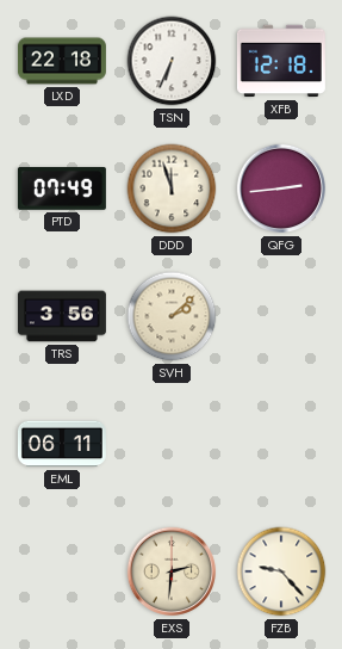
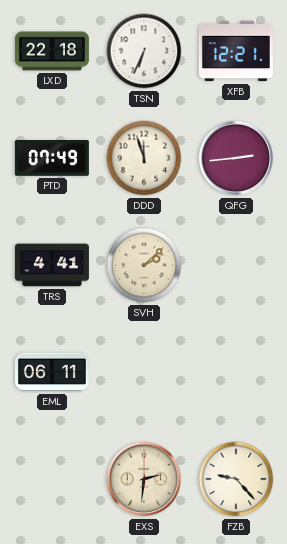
XFB: 12:18 -> 12:21 (236, 51)
TRS: 3:56 -> 4:41 (52, 265)
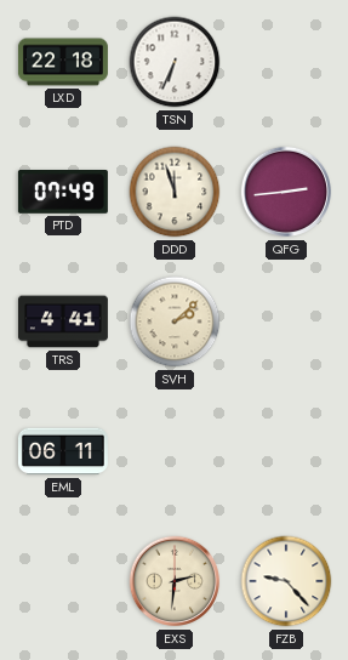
XFB: 12:21 -> none (236, 51)
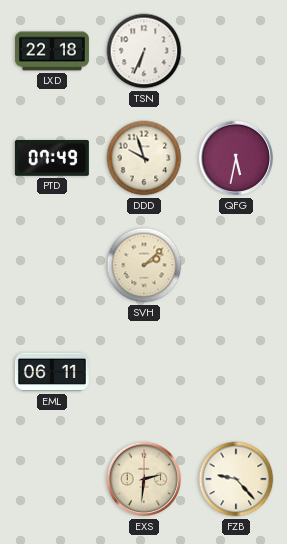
DDD: 11:57 -> 9:57 (144, 158)
QFG: 2:44 -> 5:32 (236, 158)
TRS: 4:41 -> none (63, 322)
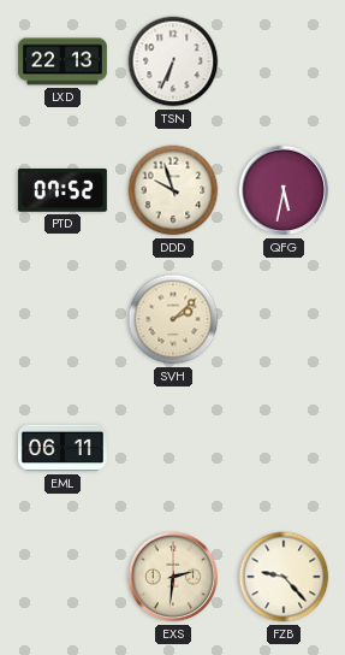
LXD: 22:18 -> 22:13 (63, 61)
PTD: 07:49 -> 07:52 (63, 191)
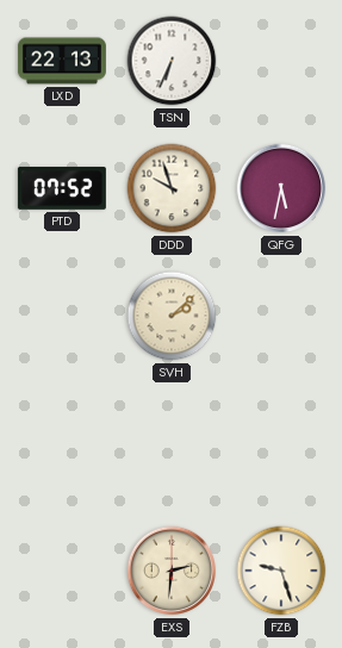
EML: 06:11 -> none (63, 448)
FZB: 9:23 -> 9:27 (281, 571)
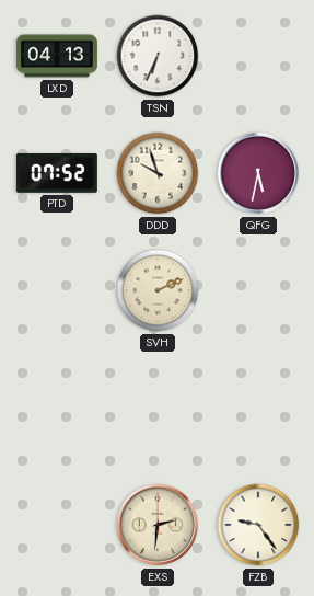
LXD: 22:13 -> 04:13 (57, 56)
SVH: 2:08 -> 2:11 (158, 290)
FZB: 9:27 -> 9:24 (258, 525)
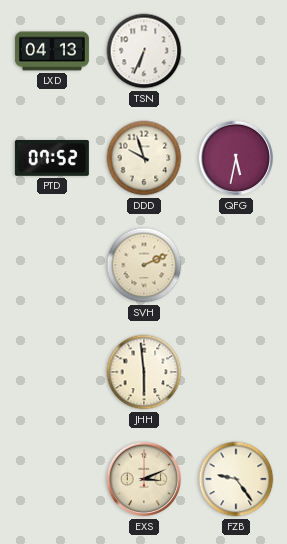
JHH: none -> 5:59 (144, 372)
EXS: 2:31 -> 3:11 (144, 479)
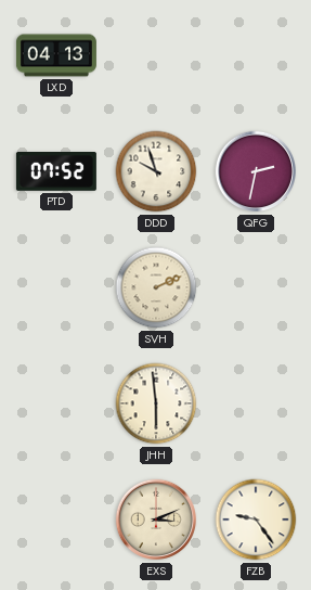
TSN: 6:34 -> none (144, 51)
QFG: 5:32 -> 2:32 (256, 171)
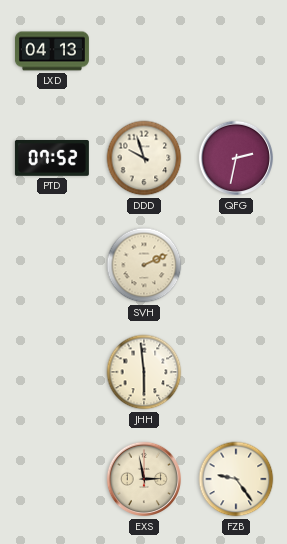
EXS: 3:11 -> 2:58 (144, 479)
